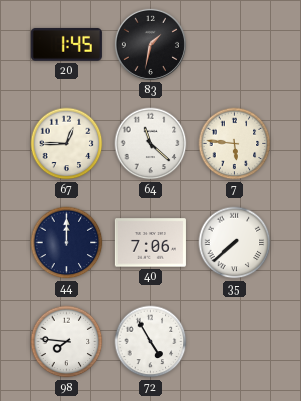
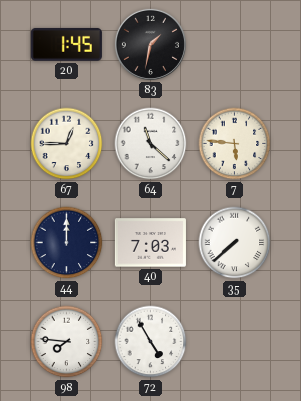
40: 7:06 -> 7:03 (150, 243)
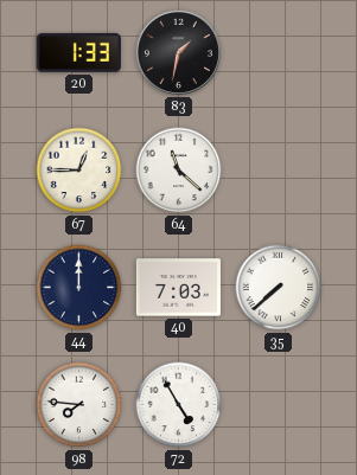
20: 1:45 -> 1:33 (78, 52)
7: 5:46 -> none (235, 144)
